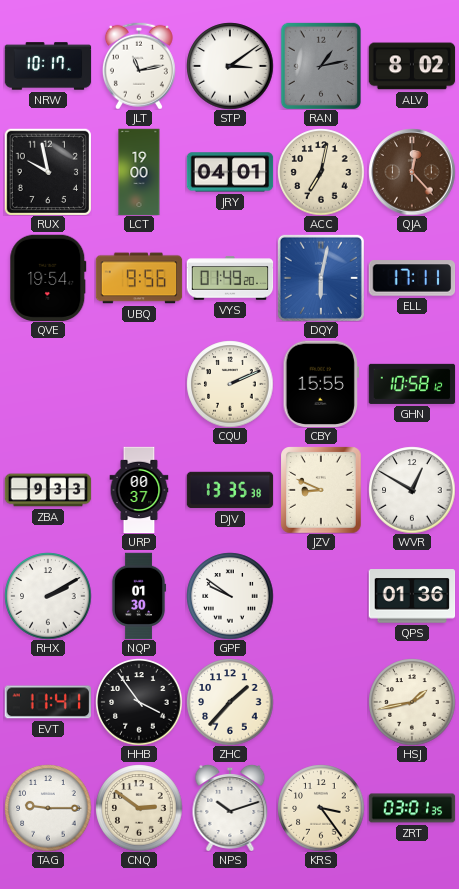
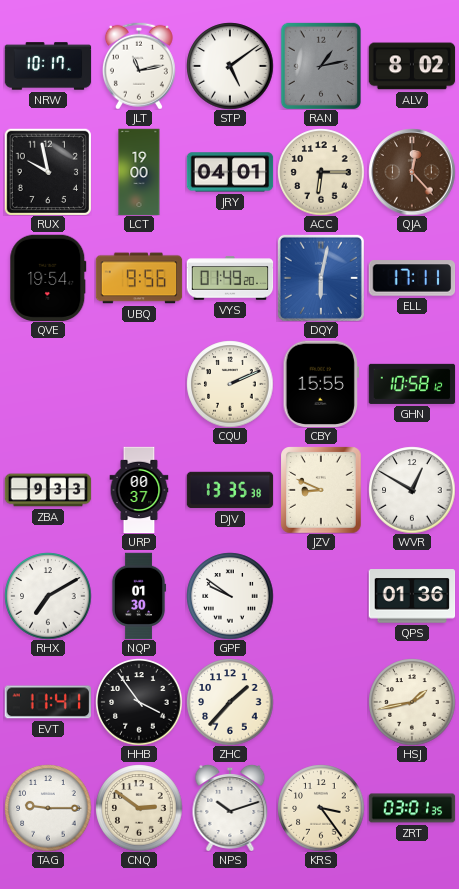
STP: 3:09 -> 5:09 (230, 66)
ACC: 7:02 -> 6:15 (321, 172)
RHX: 2:10 -> 7:10 (48, 596)
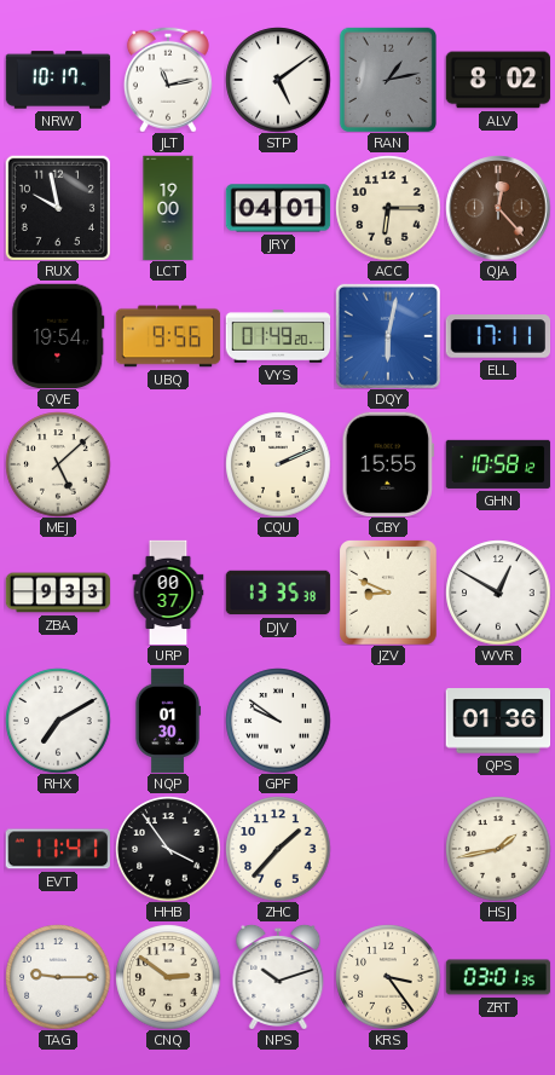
MEJ: none -> 5:08 (58, 464)
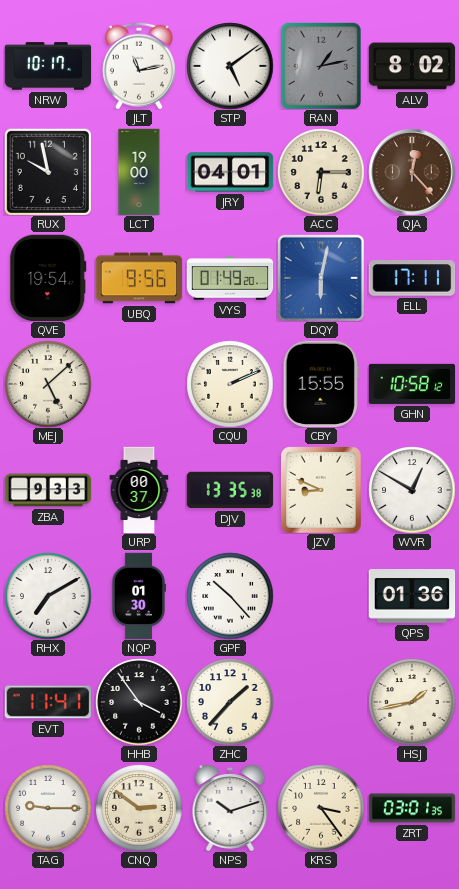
GPF: 9:51 -> 10:23 (230, 596)
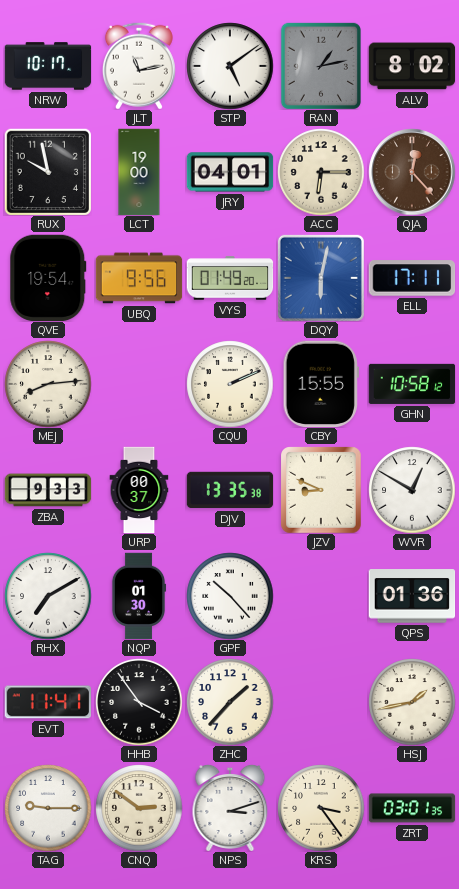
MEJ: 5:08 -> 8:14 (48, 384)
NPS: 10:12 -> 3:12 (230, 808)
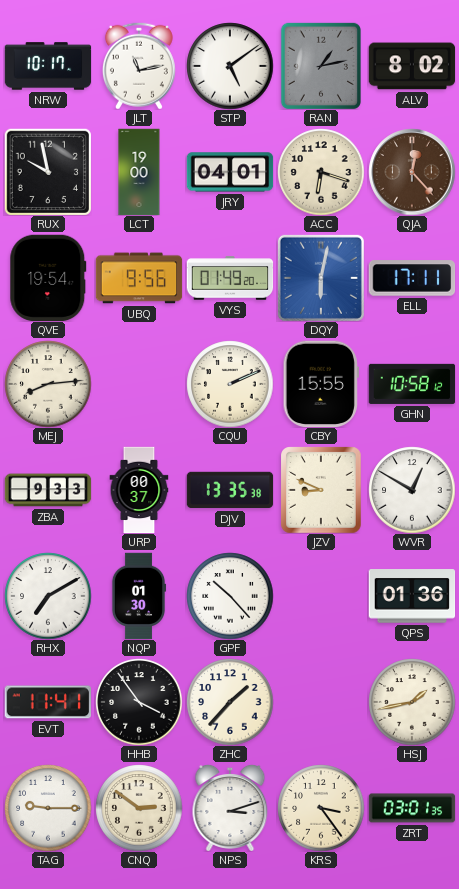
ACC: 6:15 -> 6:18 (321, 172)
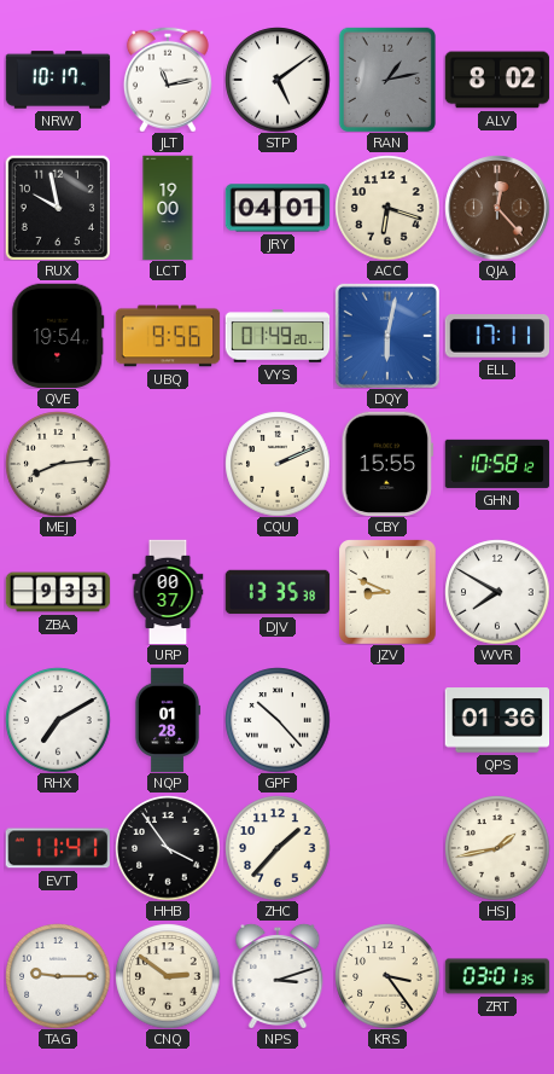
WVR: 12:50 -> 7:50 (497, 592)
NQP: 01:30 -> 01:28 (168, 720)
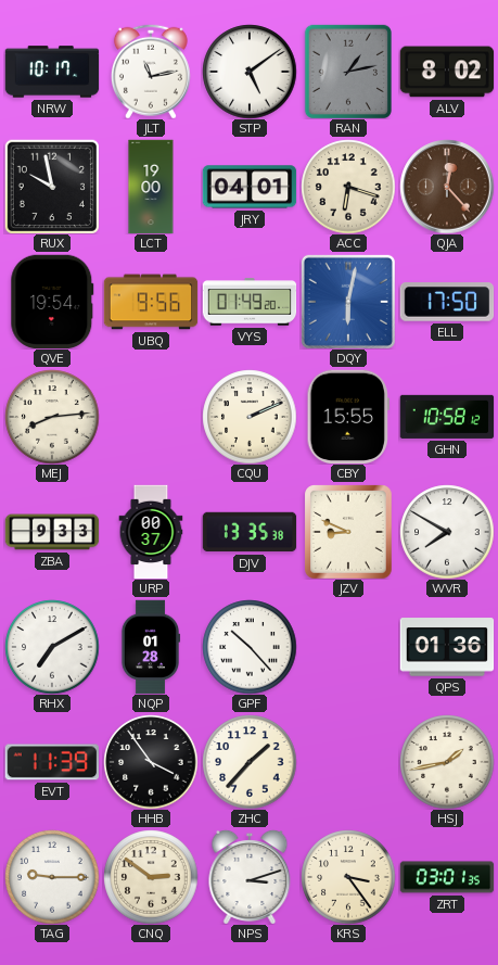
ELL: 17:11 -> 17:50 (447, 302)
EVT: 11:41 -> 11:39 (51, 762)
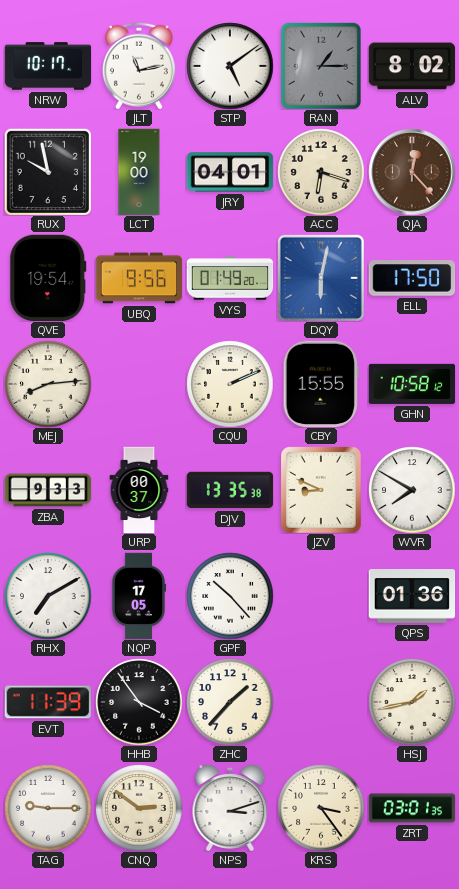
RAN: 1:13 -> 1:15 (321, 66)
NQP: 01:28 -> 17:05 (139, 596)
